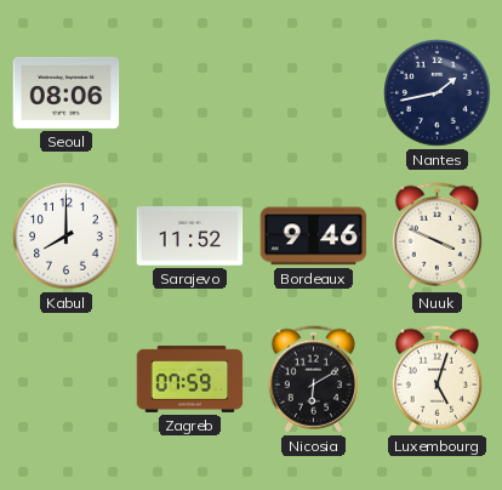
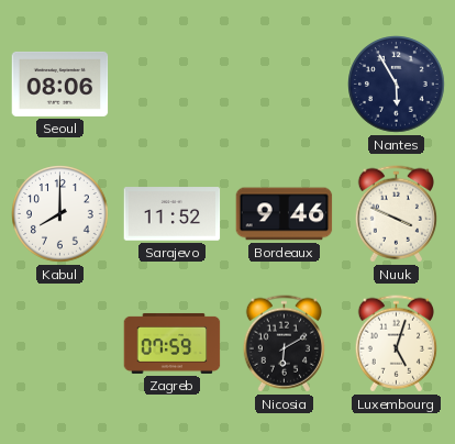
Nantes: 1:43 -> 5:55 (397, 85)
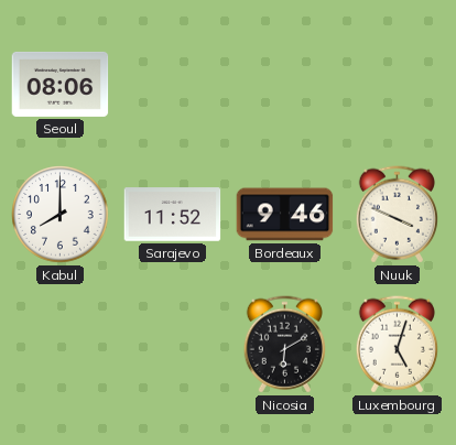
Nantes: 5:55 -> none (397, 85)
Zagreb: 07:59 -> none (173, 343)
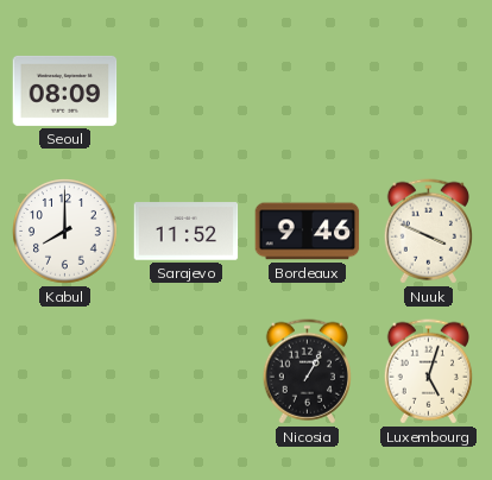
Seoul: 08:06 -> 08:09 (65, 90)
Nicosia: 6:10 -> 1:05 (307, 372)
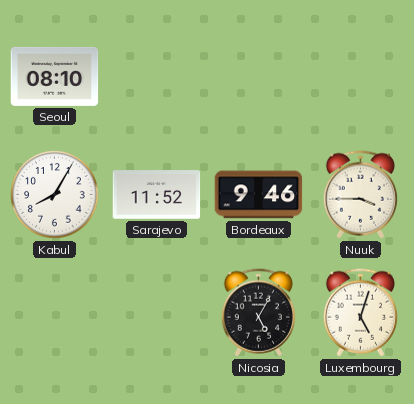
Seoul: 08:09 -> 08:10 (55, 76)
Kabul: 8:00 -> 8:05 (55, 195)
Nuuk: 3:49 -> 3:45 (360, 195)
Nicosia: 1:05 -> 5:05 (258, 313)
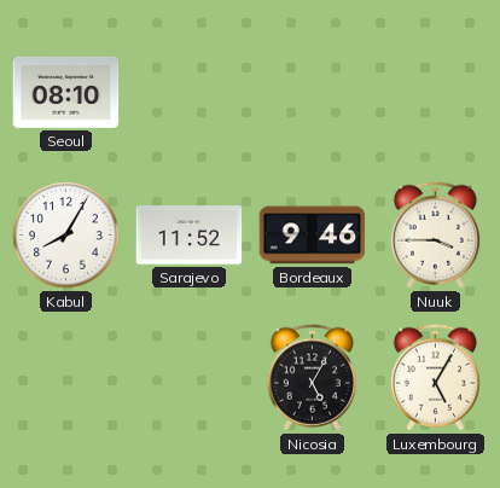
Luxembourg: 5:03 -> 5:05 (435, 378)
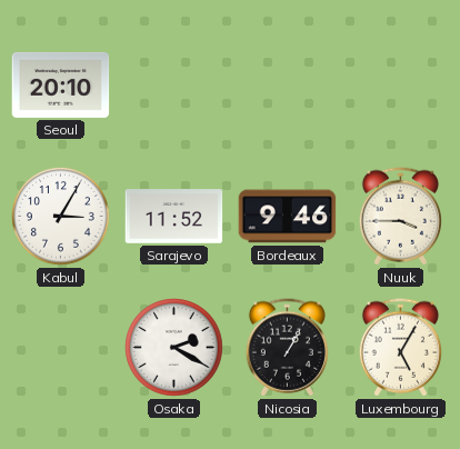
Seoul: 08:10 -> 20:10 (61, 84)
Kabul: 8:05 -> 3:05 (61, 217)
Osaka: none -> 2:20 (174, 348)
Nicosia: 5:05 -> 1:05 (287, 348)
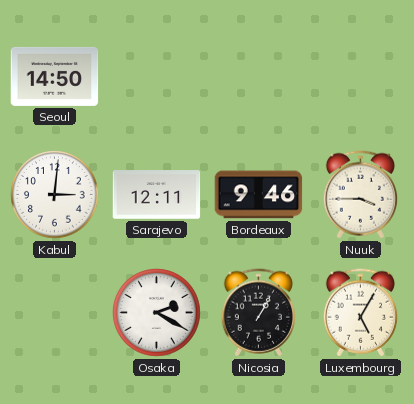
Seoul: 20:10 -> 14:50 (55, 76)
Kabul: 3:05 -> 3:01 (55, 195)
Sarajevo: 11:52 -> 12:11 (157, 195)
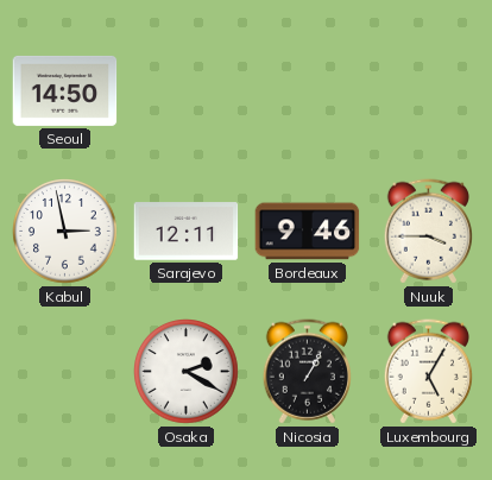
Kabul: 3:01 -> 2:58 (65, 232)
